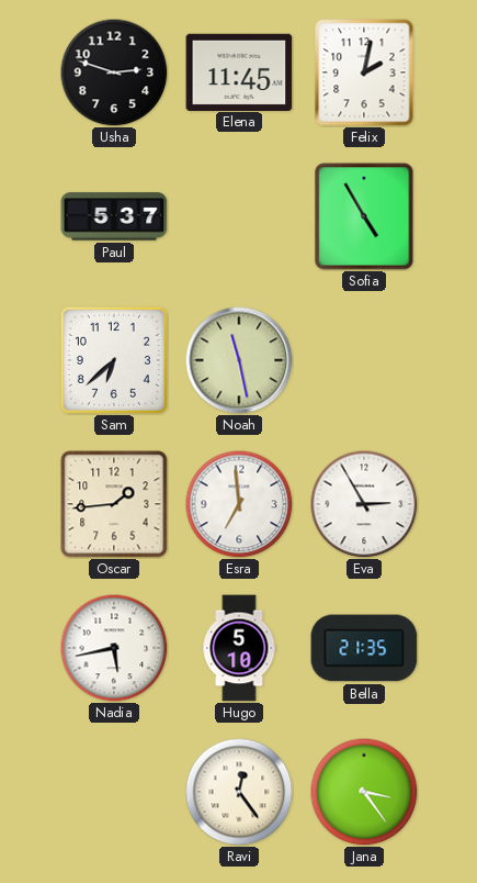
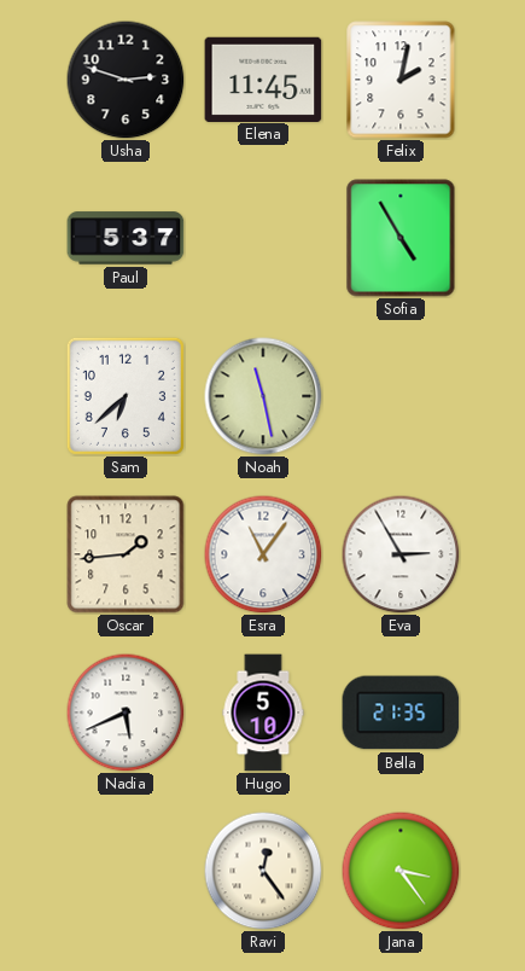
Esra: 6:59 -> 11:06 (263, 554)
Nadia: 5:43 -> 5:41 (126, 713)
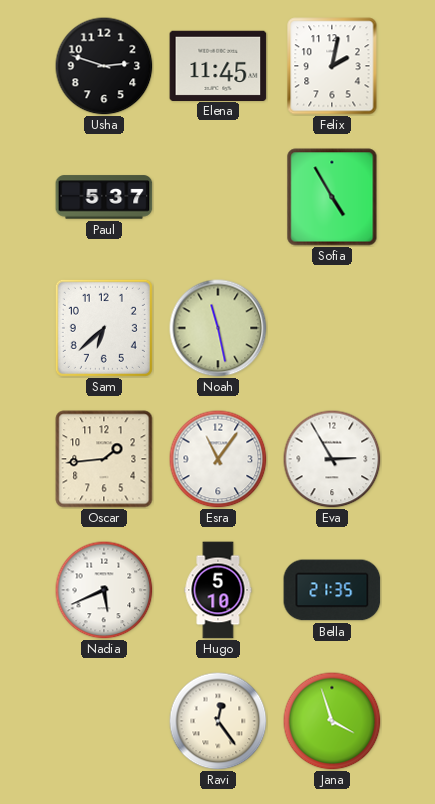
Jana: 3:24 -> 3:57 (332, 721)
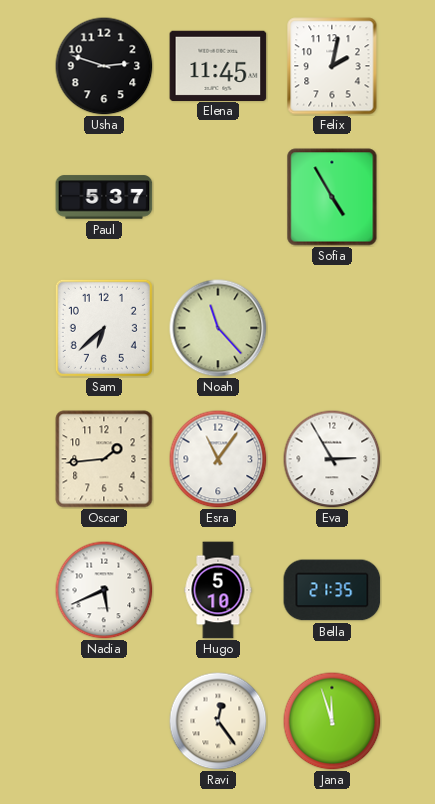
Noah: 11:28 -> 11:23 (218, 328)
Jana: 3:57 -> 11:57 (332, 721)
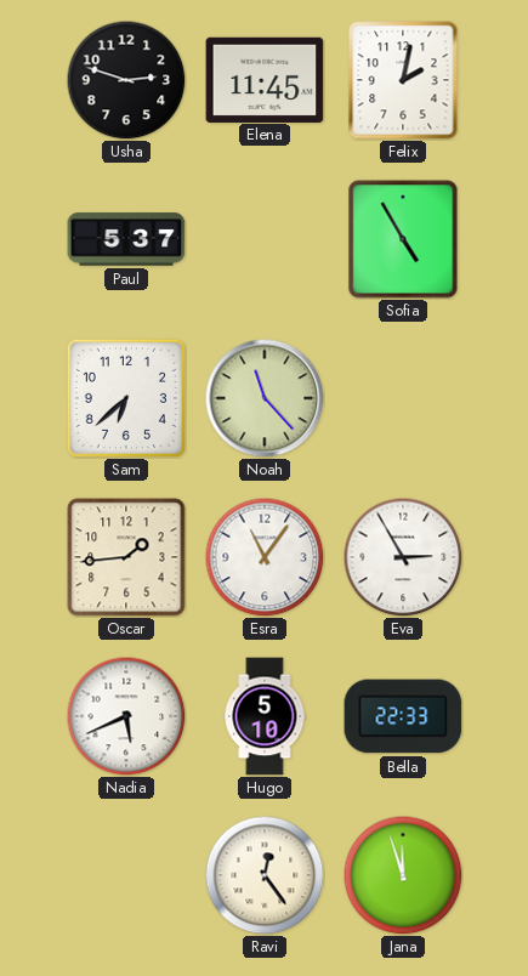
Bella: 21:35 -> 22:33 (403, 716)
